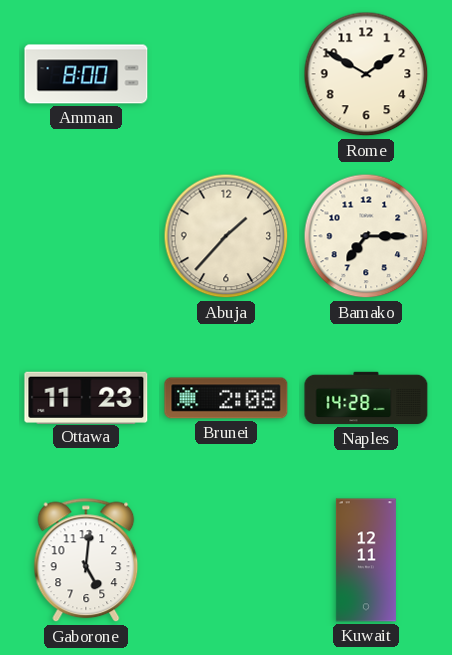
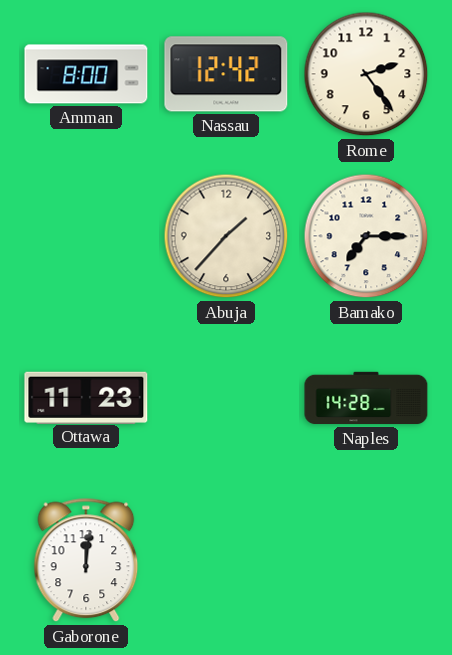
Nassau: none -> 12:42 (226, 74)
Rome: 1:50 -> 2:24 (366, 74)
Brunei: 2:08 -> none (226, 398)
Gaborone: 5:01 -> 12:01 (86, 560)
Kuwait: 12:11 -> none (366, 560)
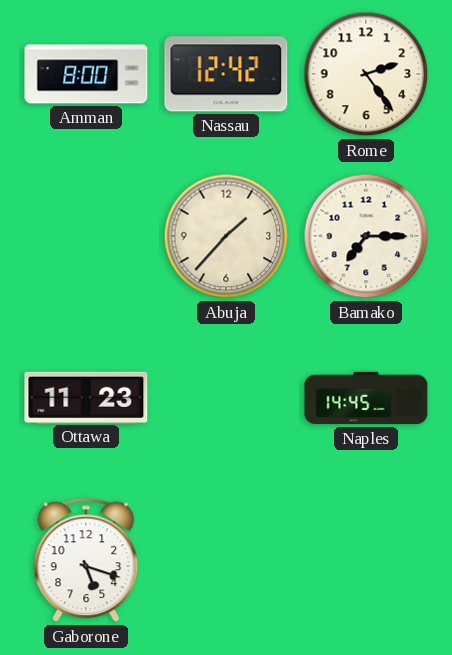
Naples: 14:28 -> 14:45 (366, 398)
Gaborone: 12:01 -> 5:18 (86, 560)
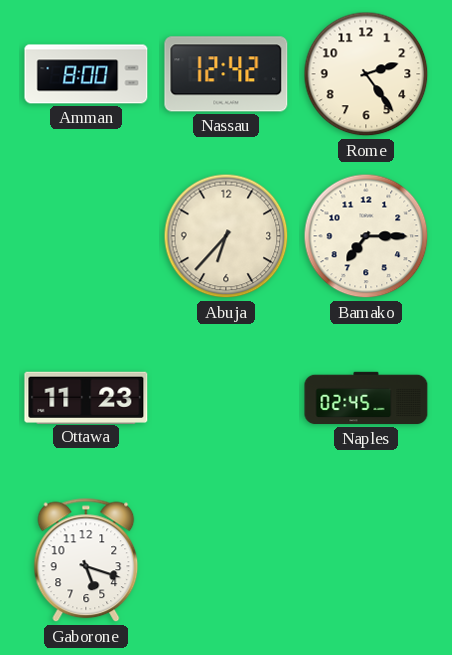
Abuja: 1:37 -> 6:37 (226, 236)
Naples: 14:45 -> 02:45 (366, 398)
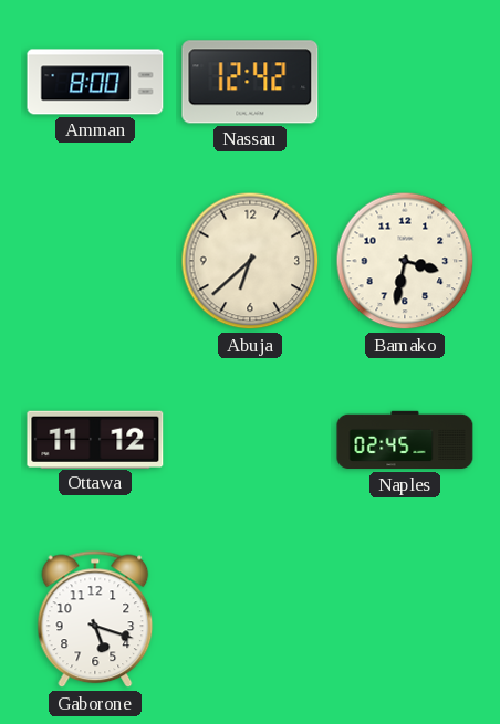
Rome: 2:24 -> none (366, 74)
Abuja: 6:37 -> 6:38 (250, 261)
Bamako: 7:15 -> 3:32 (405, 261)
Ottawa: 11:23 -> 11:12 (95, 439)
